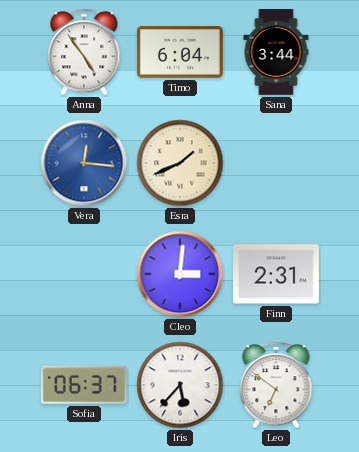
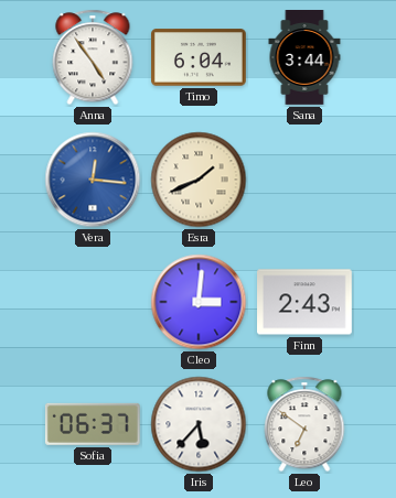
Finn: 2:31 -> 2:43 (306, 302)
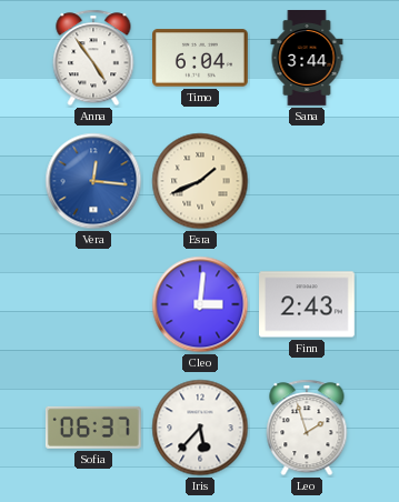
Leo: 6:51 -> 1:57 (307, 428)
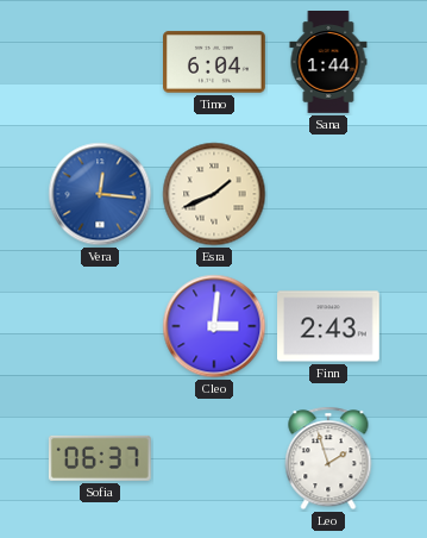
Anna: 4:54 -> none (93, 58)
Sana: 3:44 -> 1:44 (328, 63)
Iris: 5:37 -> none (200, 428)
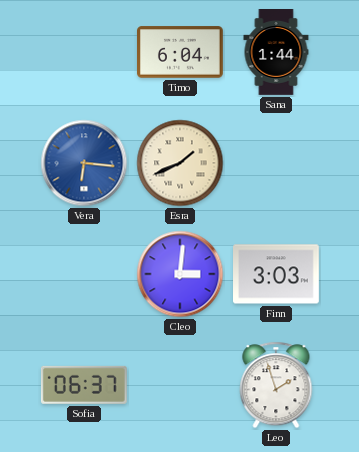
Vera: 12:16 -> 6:16 (84, 163)
Finn: 2:43 -> 3:03 (277, 274)
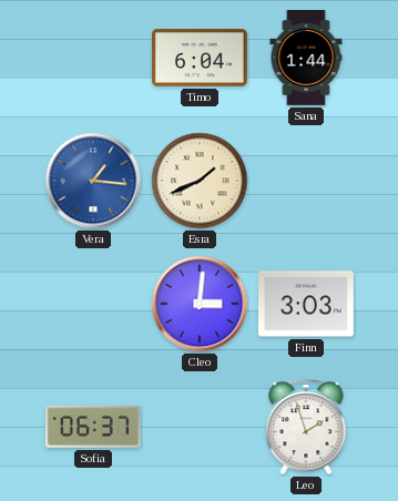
Vera: 6:16 -> 1:16 (93, 181)
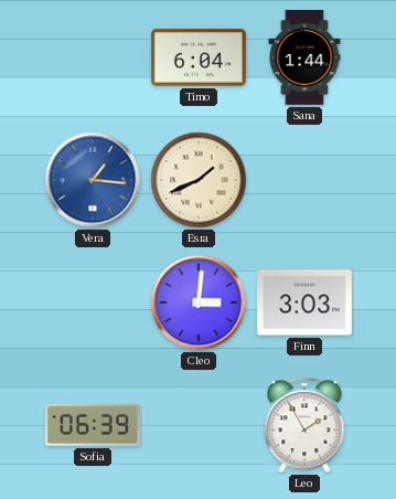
Sofia: 06:37 -> 06:39 (93, 425)
Leo: 1:57 -> 1:55 (304, 425)
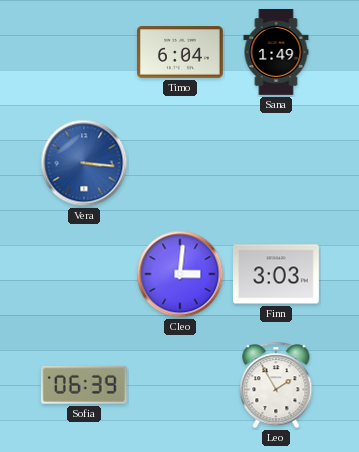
Sana: 1:44 -> 1:49 (276, 53)
Vera: 1:16 -> 3:16 (84, 163)
Esra: 1:41 -> none (199, 180)
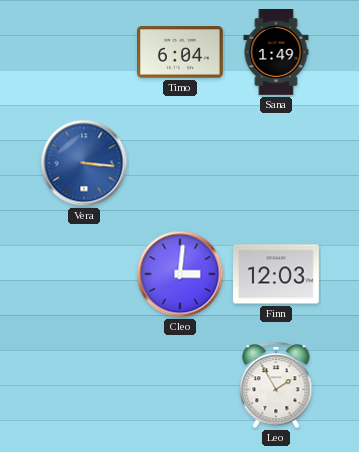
Finn: 3:03 -> 12:03 (277, 274)
Sofia: 06:39 -> none (84, 385)
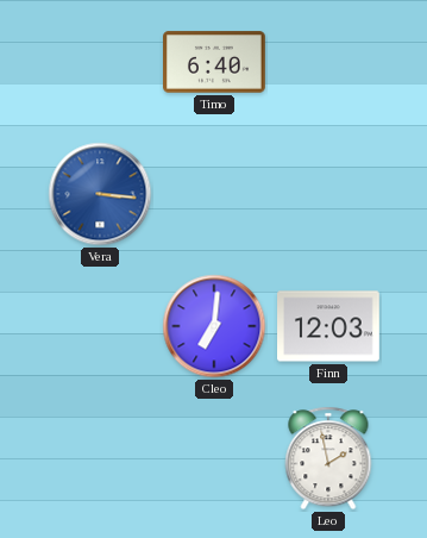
Timo: 6:04 -> 6:40 (215, 62)
Sana: 1:49 -> none (276, 53)
Cleo: 3:01 -> 7:01 (214, 326)
Leo: 1:55 -> 1:58 (328, 458)
